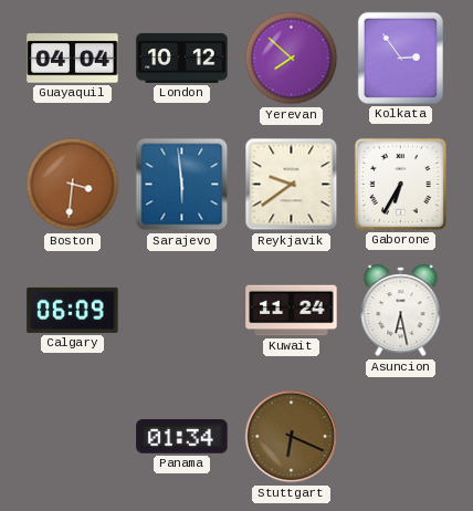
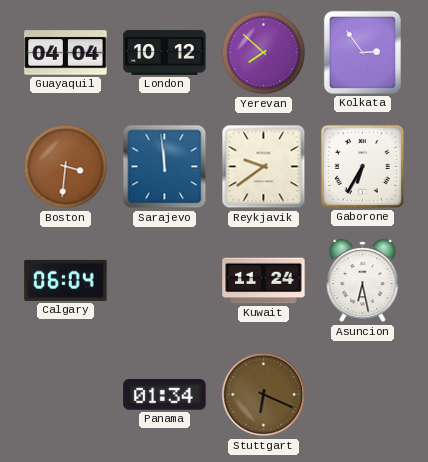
Sarajevo: 5:59 -> 11:59 (165, 167)
Calgary: 06:09 -> 06:04 (66, 280)
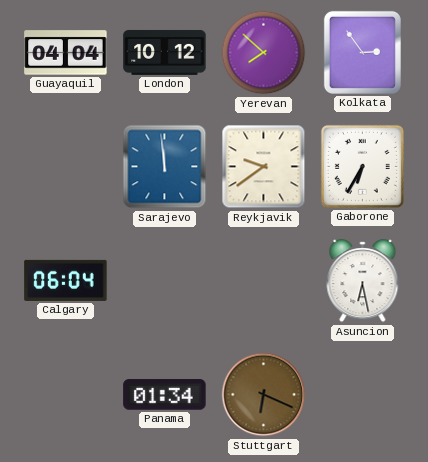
Boston: 3:31 -> none (66, 167)
Kuwait: 11:24 -> none (264, 281)
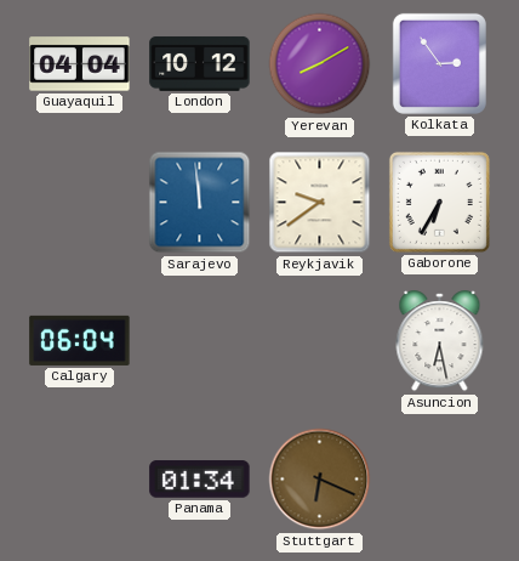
Yerevan: 7:52 -> 8:10 (320, 64)
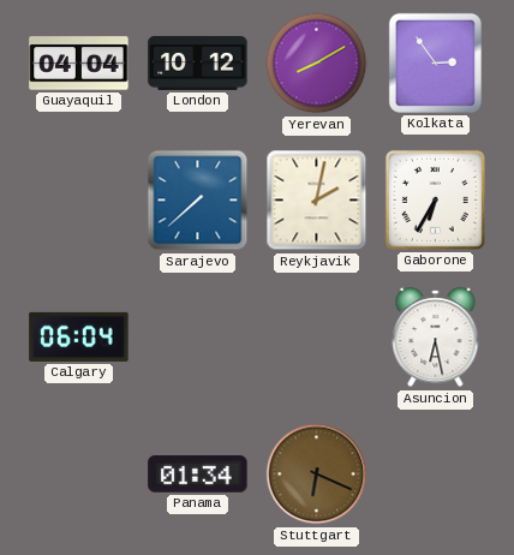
Sarajevo: 11:59 -> 7:38 (198, 201)
Reykjavik: 9:39 -> 2:02 (317, 201)
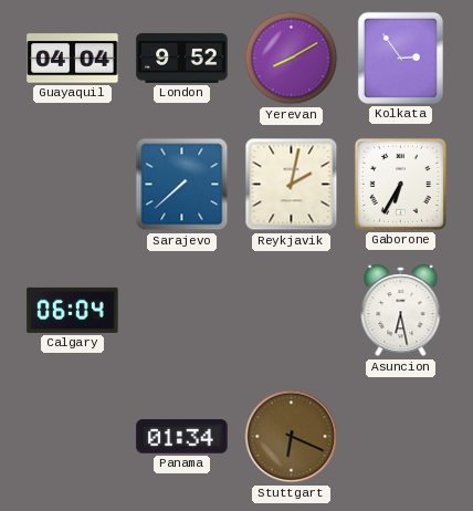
London: 10:12 -> 9:52 (182, 58)
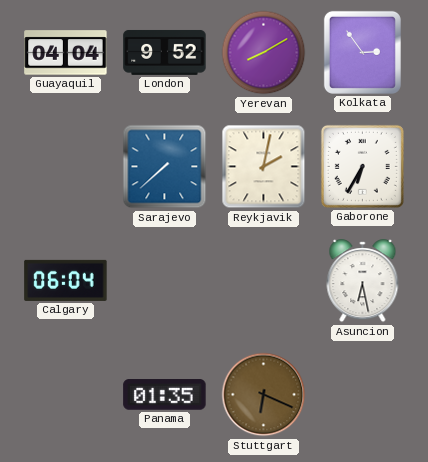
Panama: 01:34 -> 01:35 (165, 395)
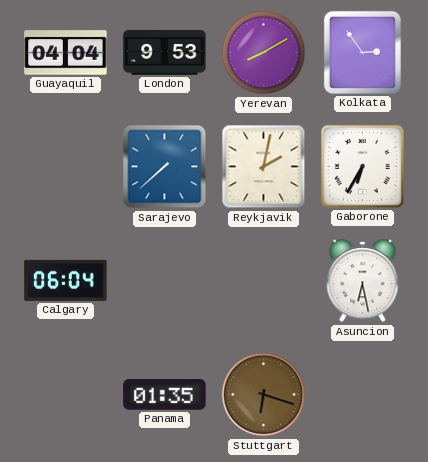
London: 9:52 -> 9:53 (165, 52)
Stuttgart: 6:19 -> 6:18 (264, 395)
